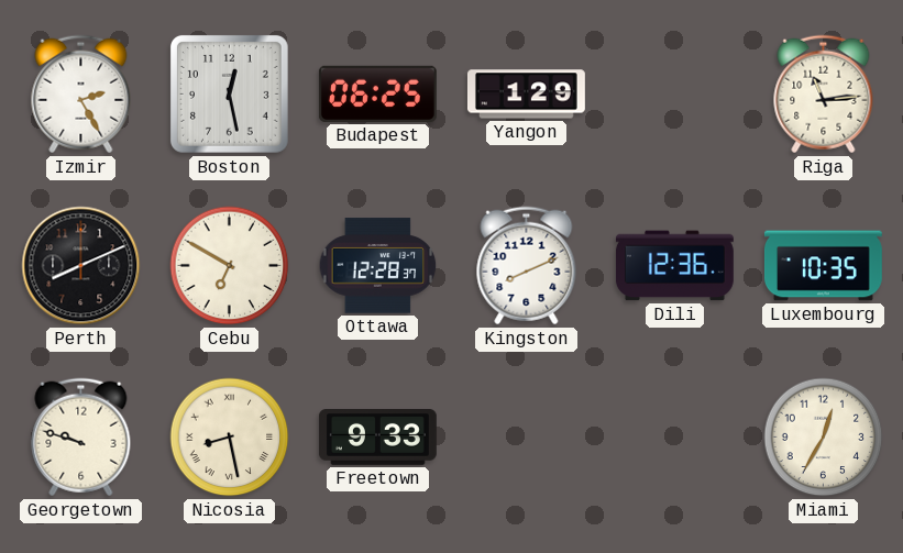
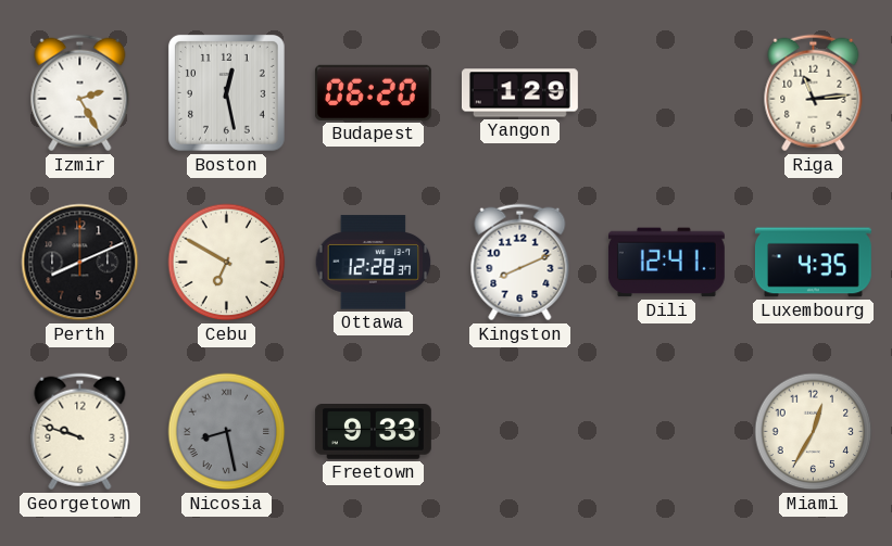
Budapest: 06:25 -> 06:20 (373, 92)
Dili: 12:36 -> 12:41 (666, 263)
Luxembourg: 10:35 -> 4:35 (813, 263)
Nicosia dial: cream -> grey (227, 432)
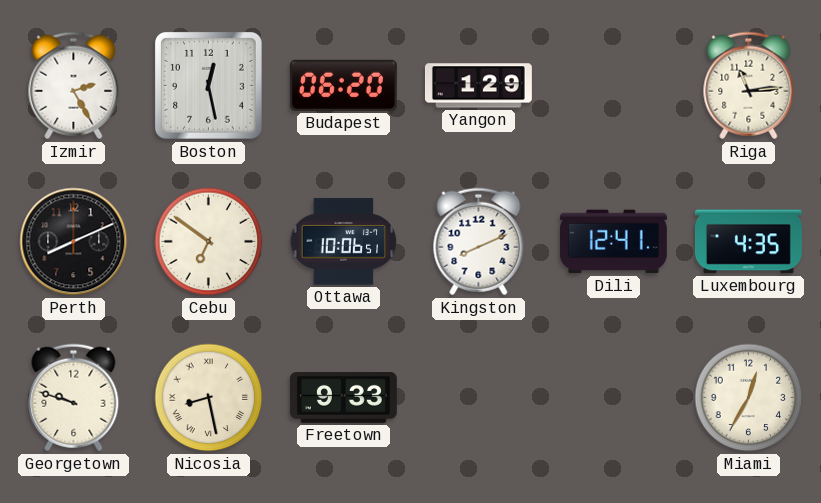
Cebu: 6:50 -> 6:51 (209, 242)
Ottawa: 12:28 -> 10:06 (344, 242)
Nicosia dial: grey -> cream (209, 398)
